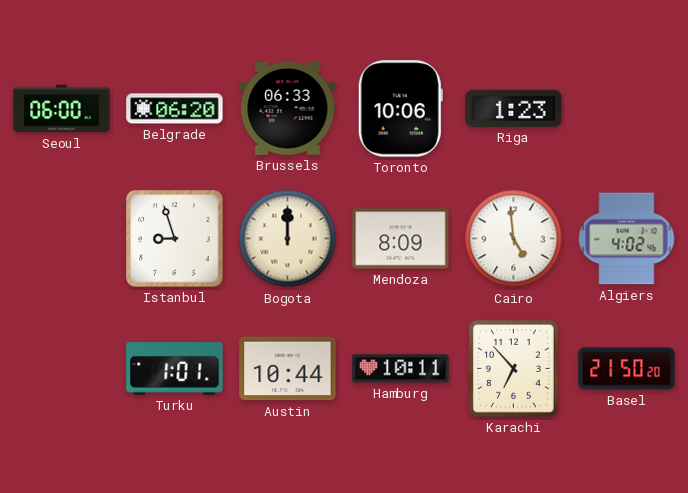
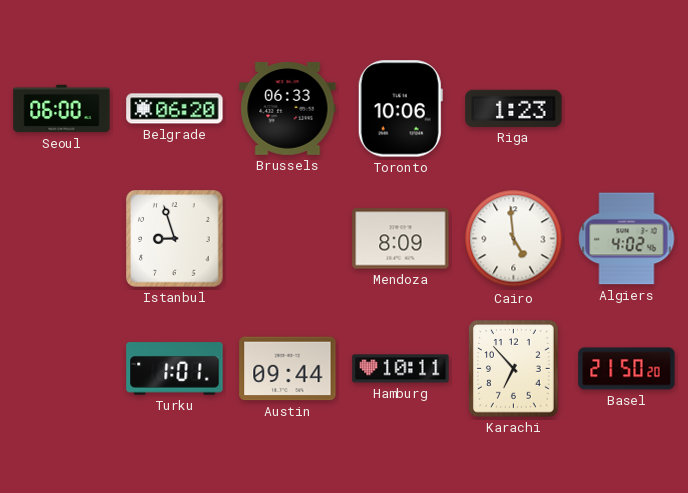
Bogota: 12:00 -> none (288, 239)
Austin: 10:44 -> 09:44 (288, 369)
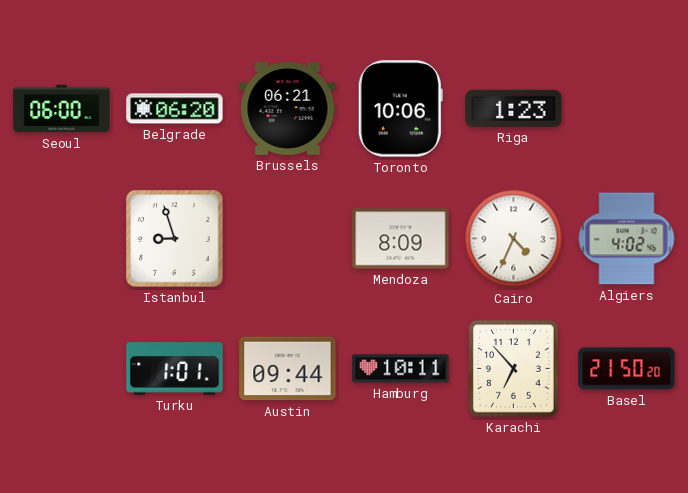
Brussels: 06:33 -> 06:21 (288, 108)
Cairo: 4:59 -> 4:34 (514, 239)
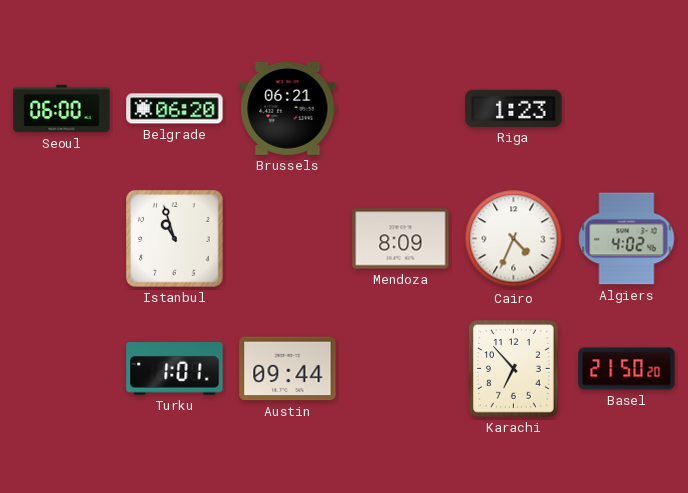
Toronto: 10:06 -> none (400, 109)
Istanbul: 8:57 -> 10:57 (175, 239)
Hamburg: 10:11 -> none (401, 369)
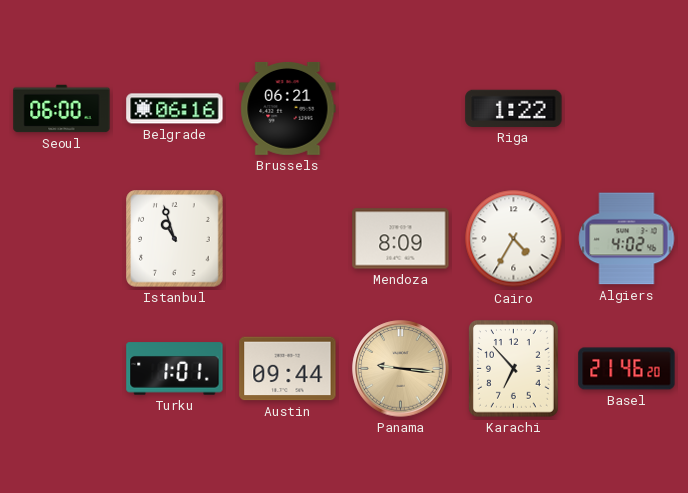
Belgrade: 06:20 -> 06:16 (175, 109)
Riga: 1:23 -> 1:22 (514, 108)
Cairo: 4:34 -> 4:35 (514, 239)
Panama: none -> 9:16 (401, 369)
Basel: 21:50 -> 21:46 (627, 369)
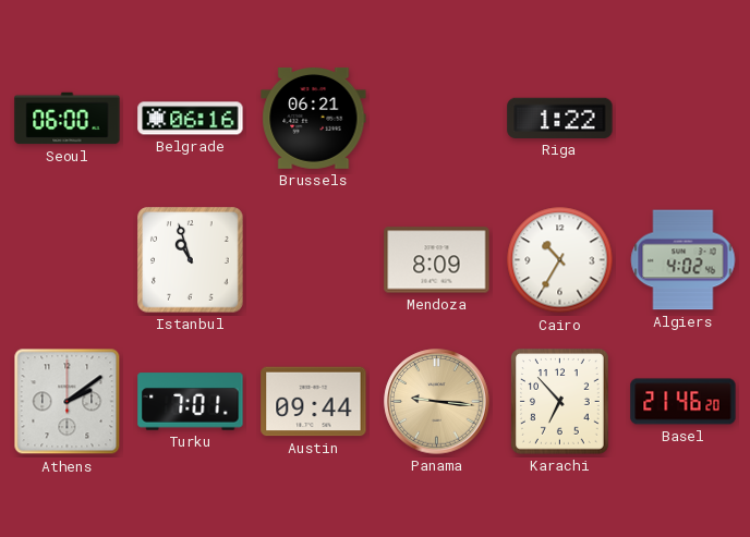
Cairo: 4:35 -> 10:35 (560, 260)
Athens: none -> 2:09 (68, 402)
Turku: 1:01 -> 7:01 (191, 402)
